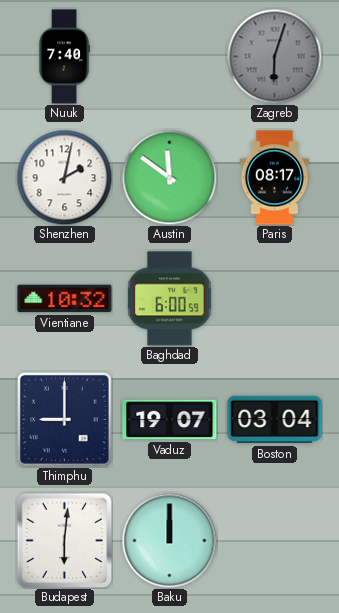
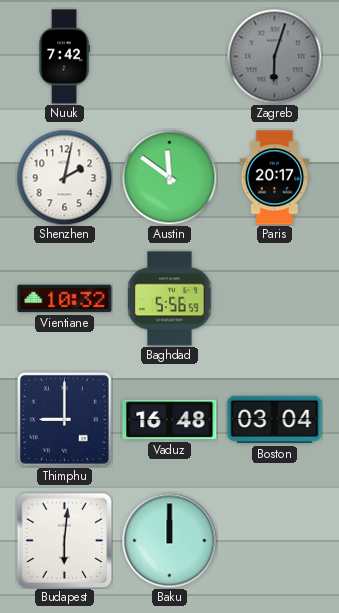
Nuuk: 7:40 -> 7:42 (64, 57)
Paris: 08:17 -> 20:17 (275, 178)
Baghdad: 6:00 -> 5:56 (170, 299)
Vaduz: 19:07 -> 16:48 (170, 420)
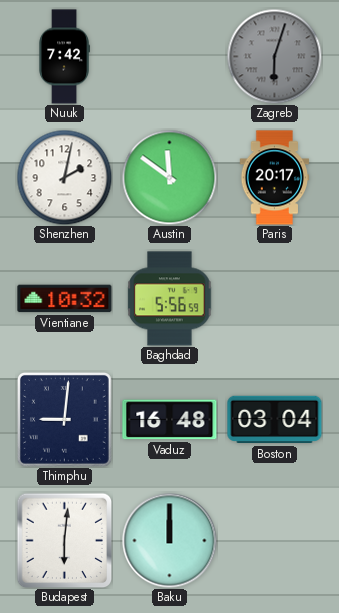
Thimphu: 9:00 -> 9:01 (64, 419)
